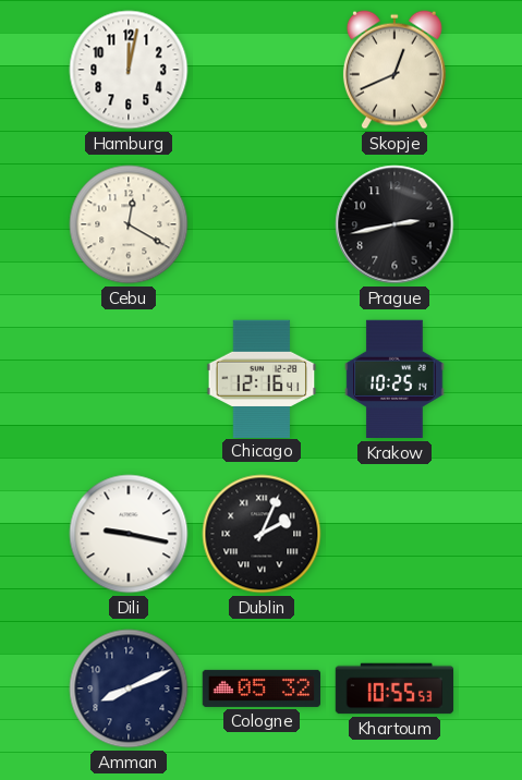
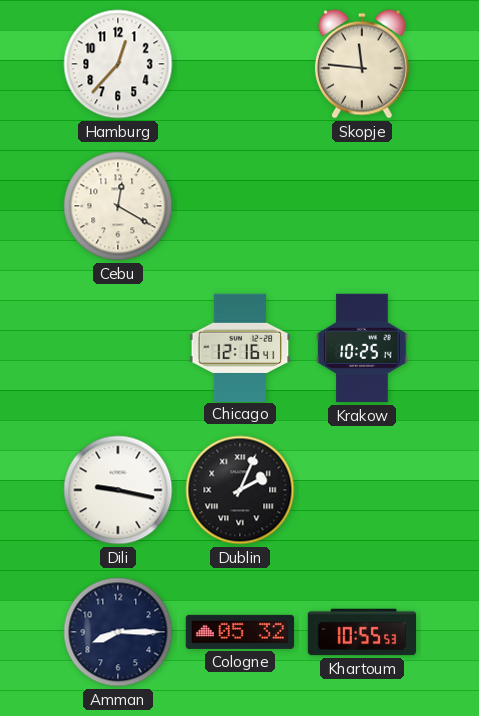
Hamburg: 12:02 -> 12:37 (118, 64)
Skopje: 12:41 -> 11:46 (362, 64)
Prague: 2:43 -> none (394, 224)
Amman: 8:11 -> 8:15 (118, 632)
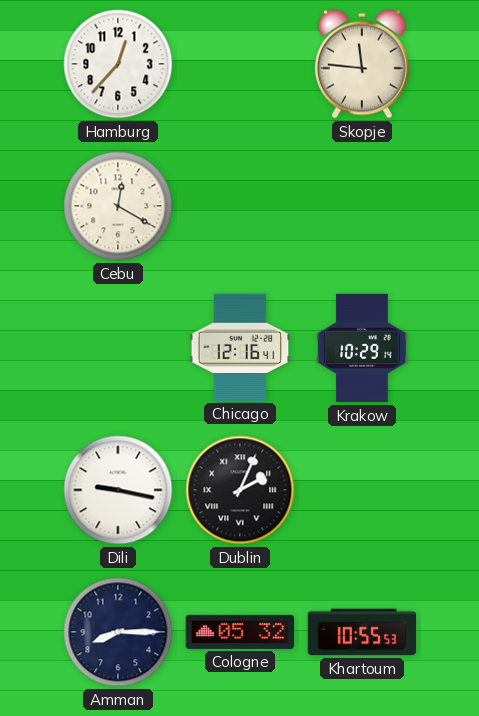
Krakow: 10:25 -> 10:29 (362, 348)
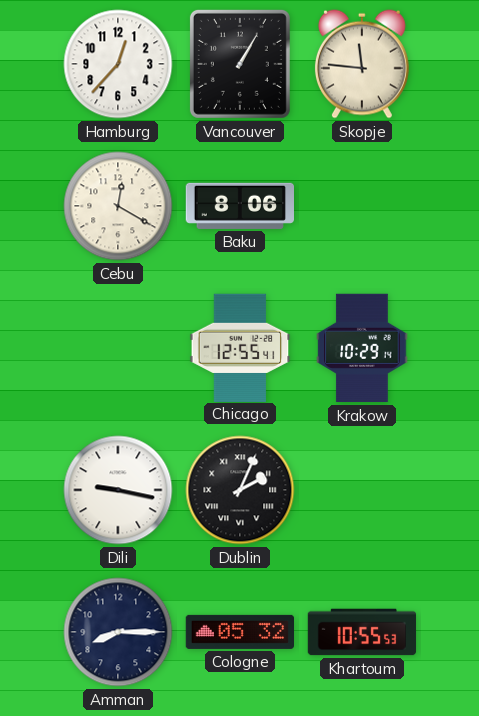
Vancouver: none -> 1:05 (240, 64)
Baku: none -> 8:06 (239, 206)
Chicago: 12:16 -> 12:55 (240, 347)
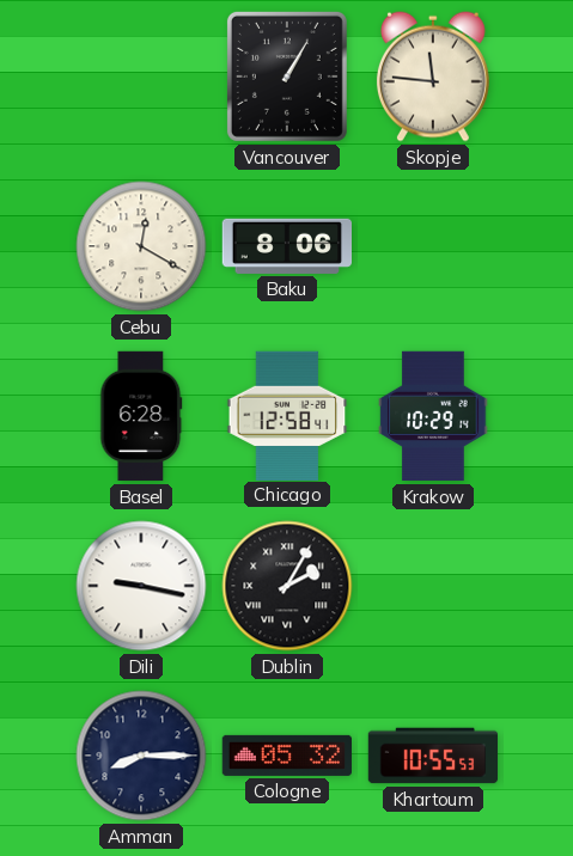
Hamburg: 12:37 -> none (118, 64)
Basel: none -> 6:28 (141, 416)
Chicago: 12:55 -> 12:58 (287, 415)
Dublin: 2:04 -> 2:05 (287, 586)
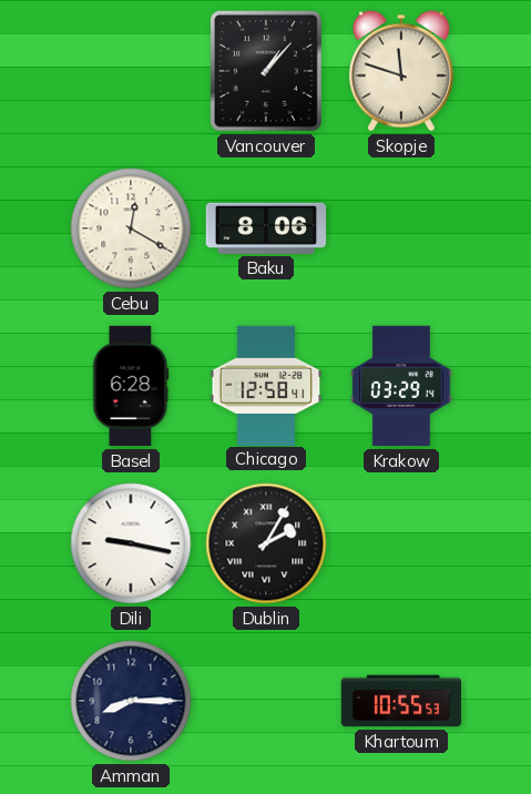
Vancouver: 1:05 -> 1:07 (266, 71)
Skopje: 11:46 -> 11:48 (401, 71)
Krakow: 10:29 -> 03:29 (401, 386)
Cologne: 05:32 -> none (287, 756)
